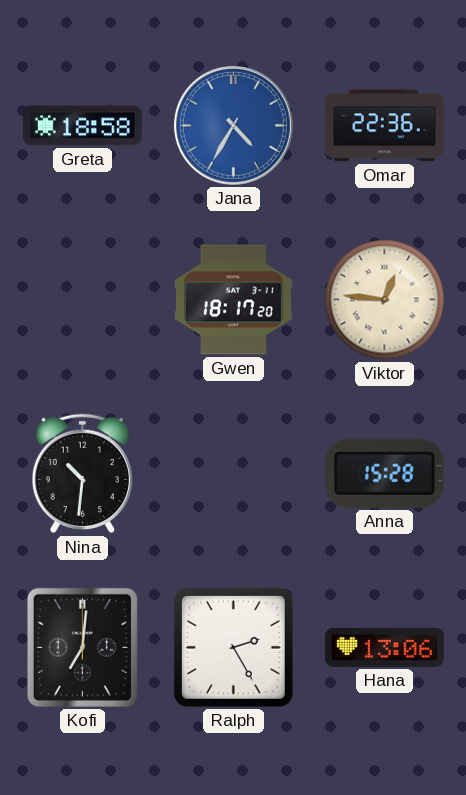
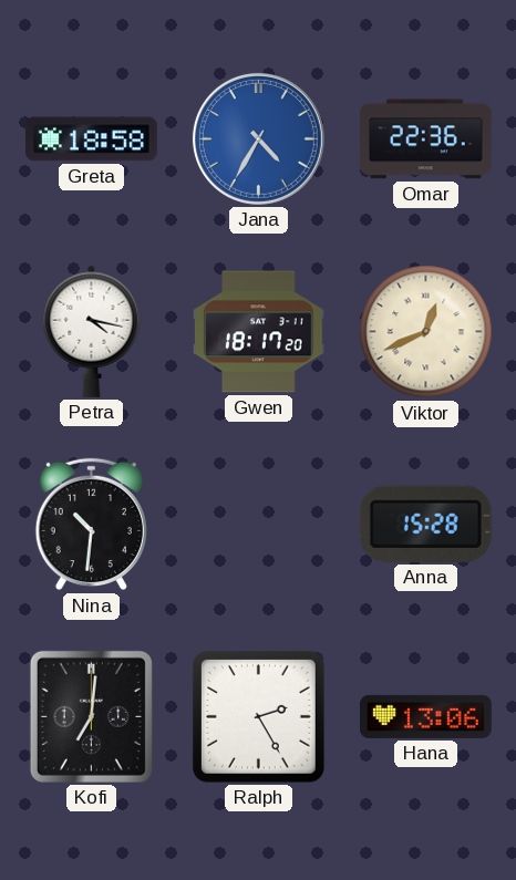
Petra: none -> 4:17 (92, 331)
Viktor: 12:46 -> 12:41 (426, 332)
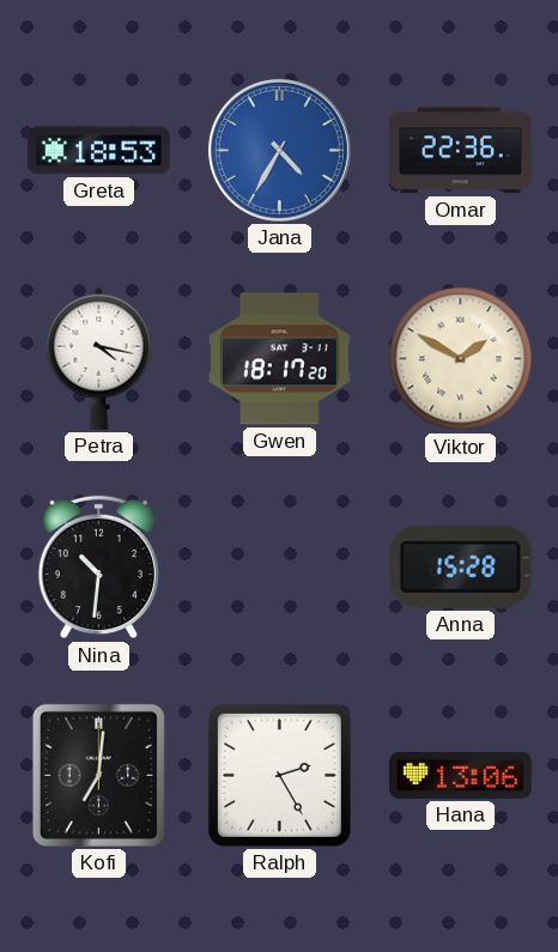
Greta: 18:58 -> 18:53 (98, 151)
Viktor: 12:41 -> 1:50 (461, 359)
